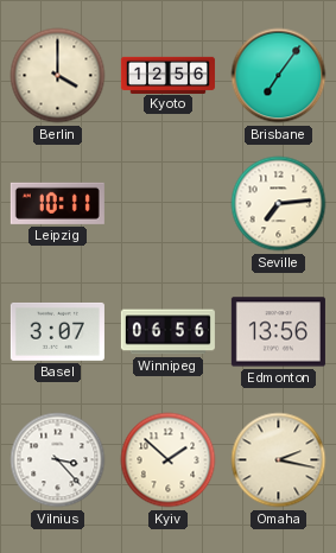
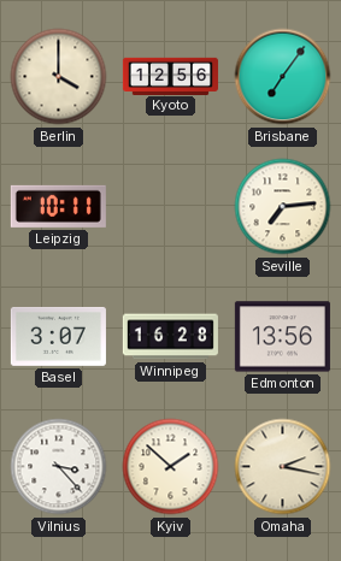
Winnipeg: 06:56 -> 16:28 (170, 337)
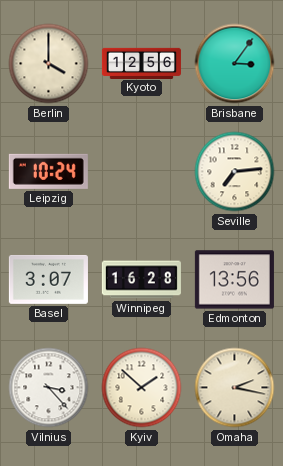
Brisbane: 7:06 -> 3:06 (235, 64)
Leipzig: 10:11 -> 10:24 (48, 171)
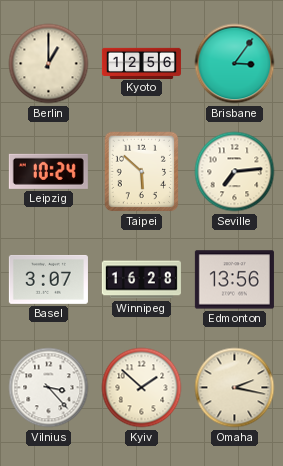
Berlin: 4:00 -> 1:00 (49, 64)
Taipei: none -> 5:52 (142, 172)
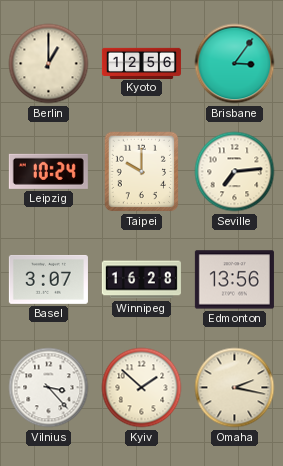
Taipei: 5:52 -> 10:00 (142, 172)
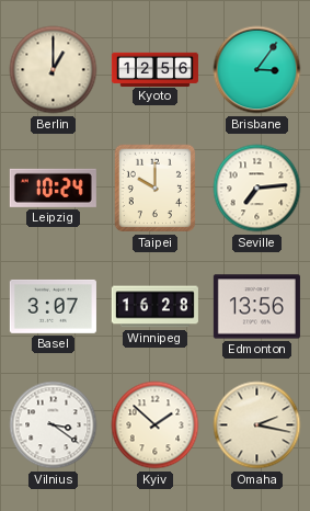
Vilnius: 3:23 -> 3:21 (54, 425)
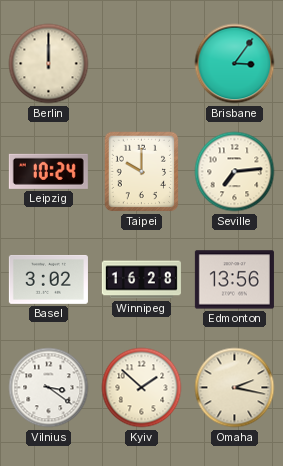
Berlin: 1:00 -> 12:00 (49, 64)
Kyoto: 12:56 -> none (154, 69)
Basel: 3:07 -> 3:02 (48, 279)
